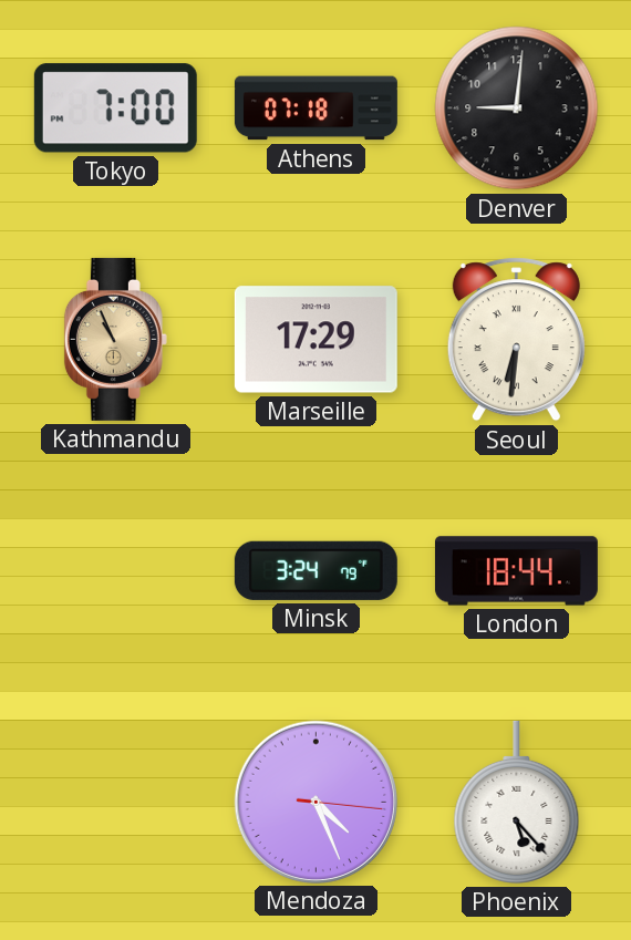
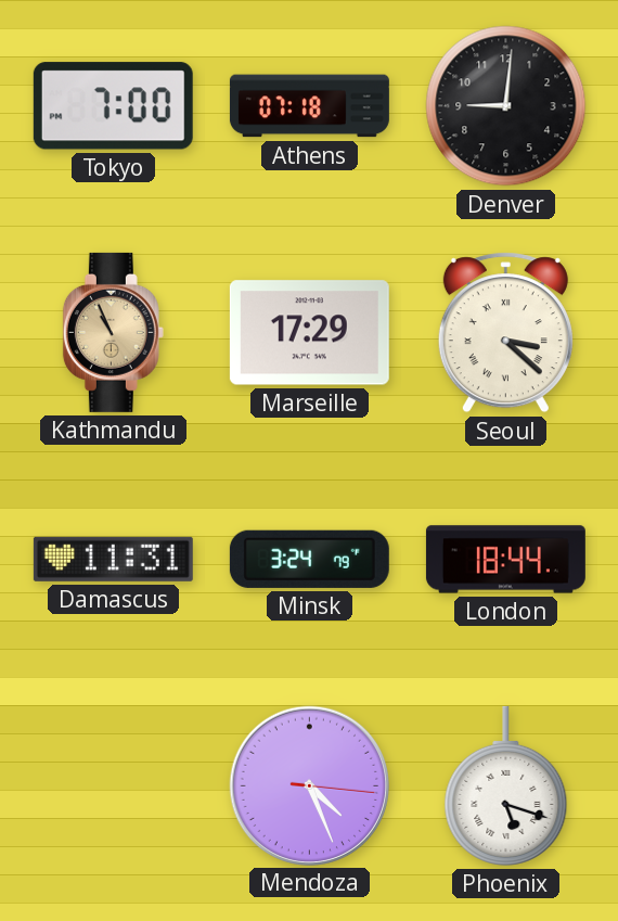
Seoul: 6:31 -> 3:22 (505, 333)
Damascus: none -> 11:31 (113, 559)
Phoenix: 5:23 -> 5:18 (506, 785)
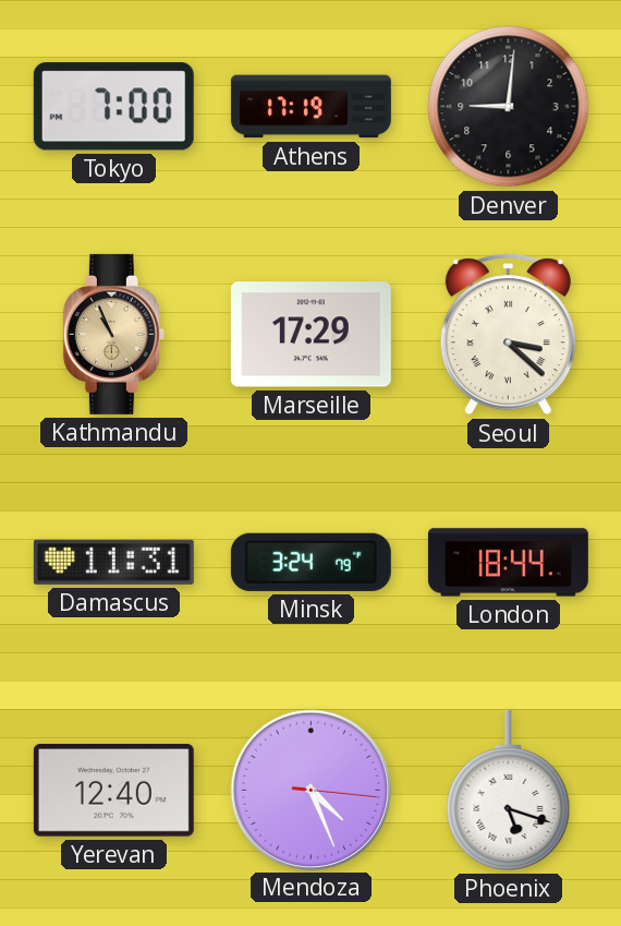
Athens: 07:18 -> 17:19 (310, 107)
Yerevan: none -> 12:40 (113, 790)
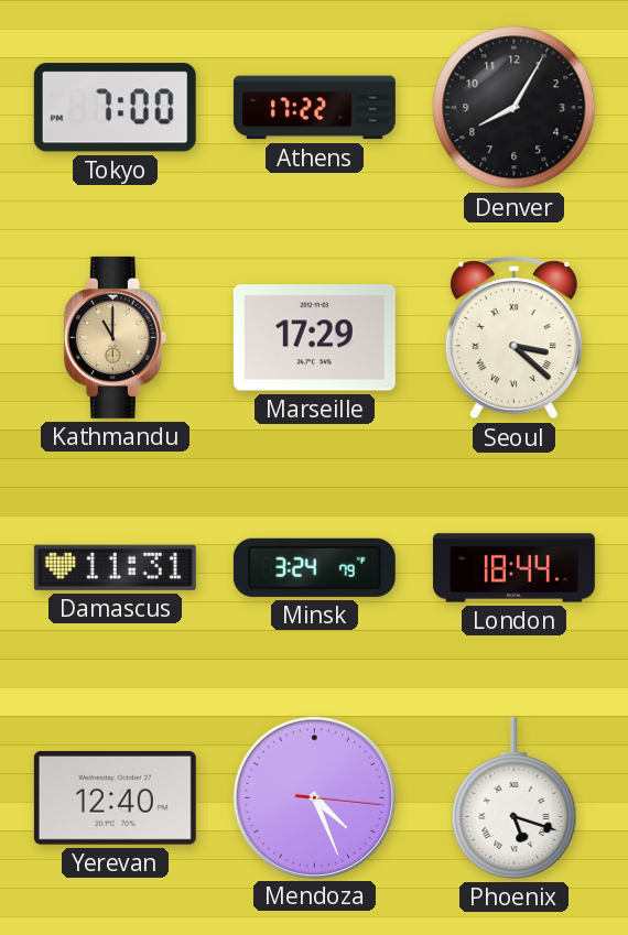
Athens: 17:19 -> 17:22 (314, 108)
Denver: 9:01 -> 8:05 (515, 108)
Kathmandu: 10:56 -> 11:00 (115, 337)
